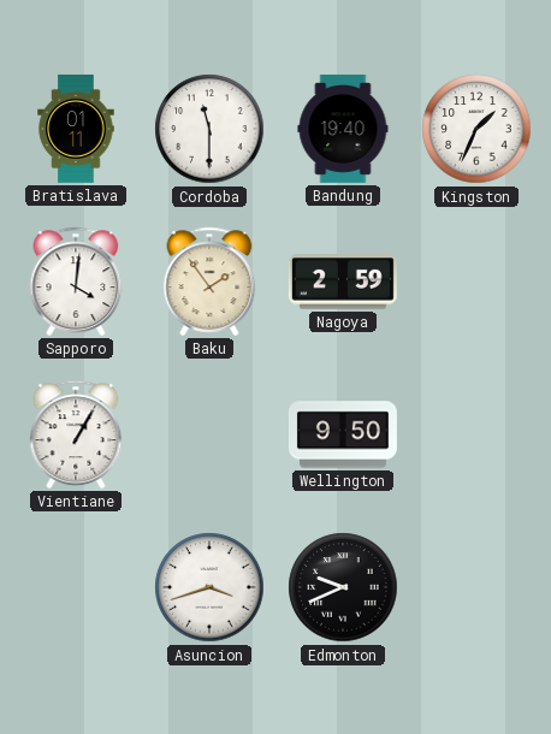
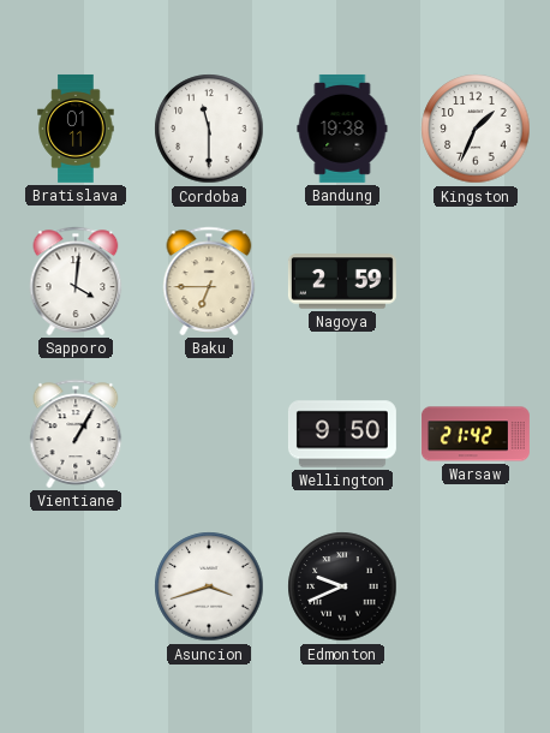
Bandung: 19:40 -> 19:38 (342, 129)
Baku: 1:54 -> 6:45 (209, 281)
Warsaw: none -> 21:42 (476, 434)
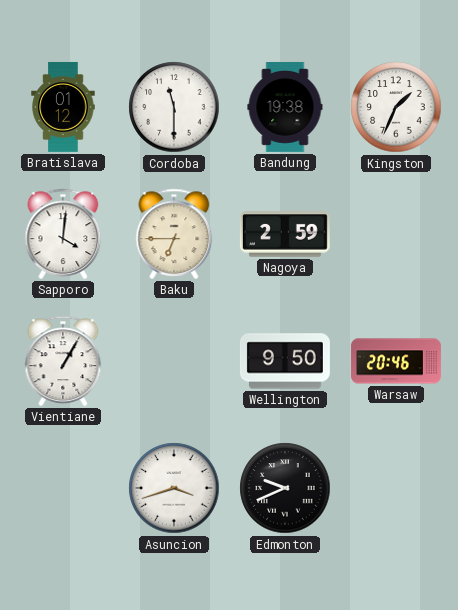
Bratislava: 01:11 -> 01:12 (63, 107)
Warsaw: 21:42 -> 20:46 (396, 361)
